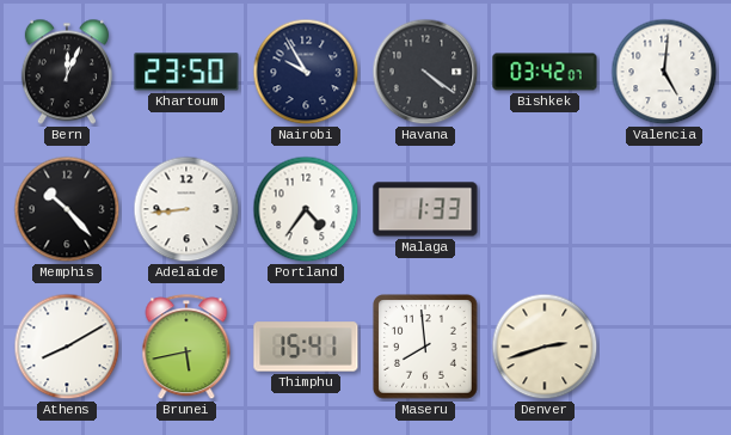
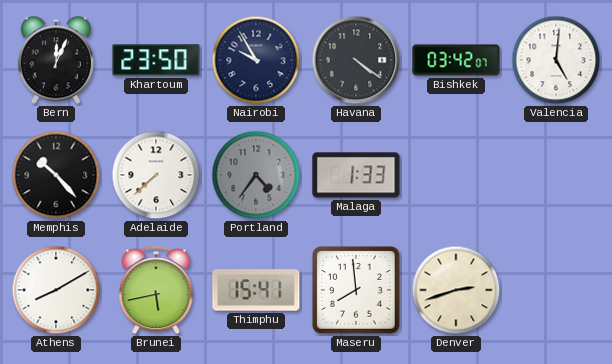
Adelaide: 8:44 -> 7:38 (156, 175)
Portland dial: white -> grey (256, 175)
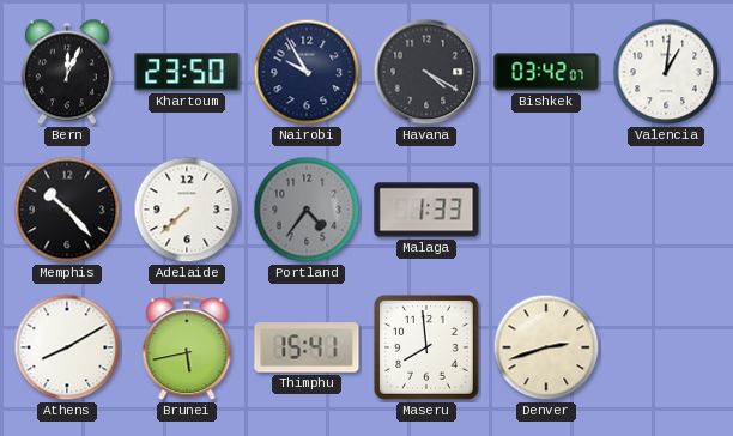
Havana: 4:21 -> 4:20 (426, 72)
Valencia: 5:01 -> 1:01 (666, 72)
